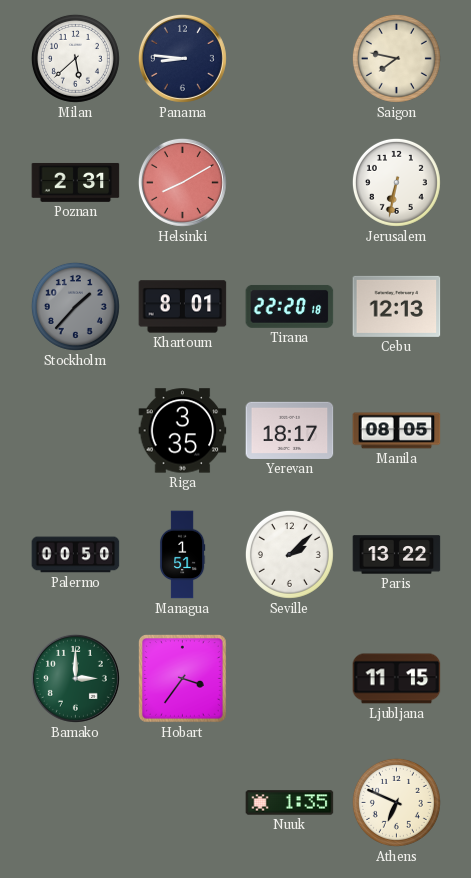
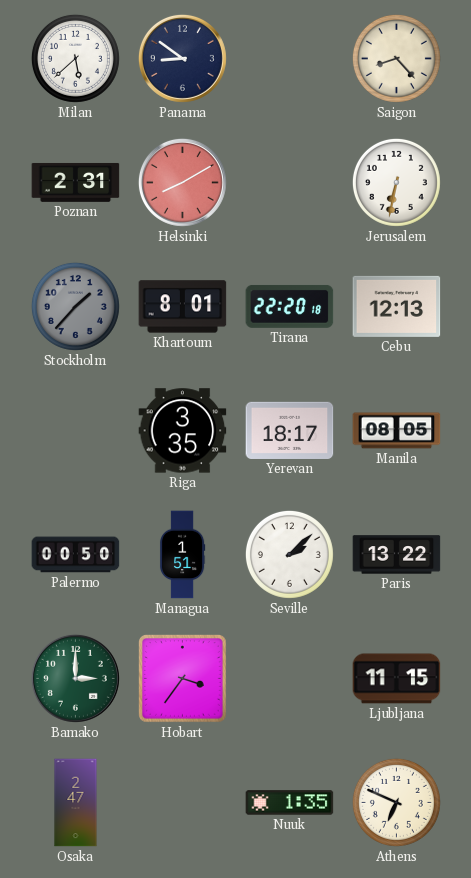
Panama: 8:46 -> 8:51 (182, 58)
Saigon: 7:47 -> 8:23 (396, 58)
Osaka: none -> 2:47 (76, 803)
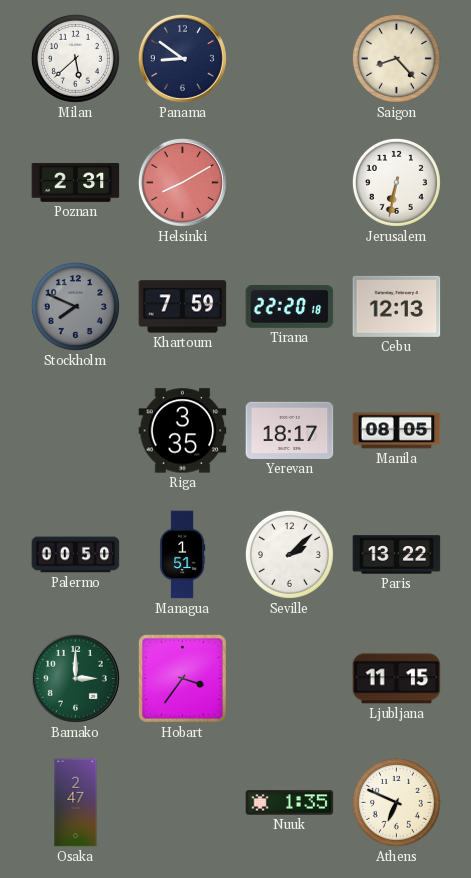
Stockholm: 1:37 -> 7:49 (75, 306)
Khartoum: 8:01 -> 7:59 (183, 307)
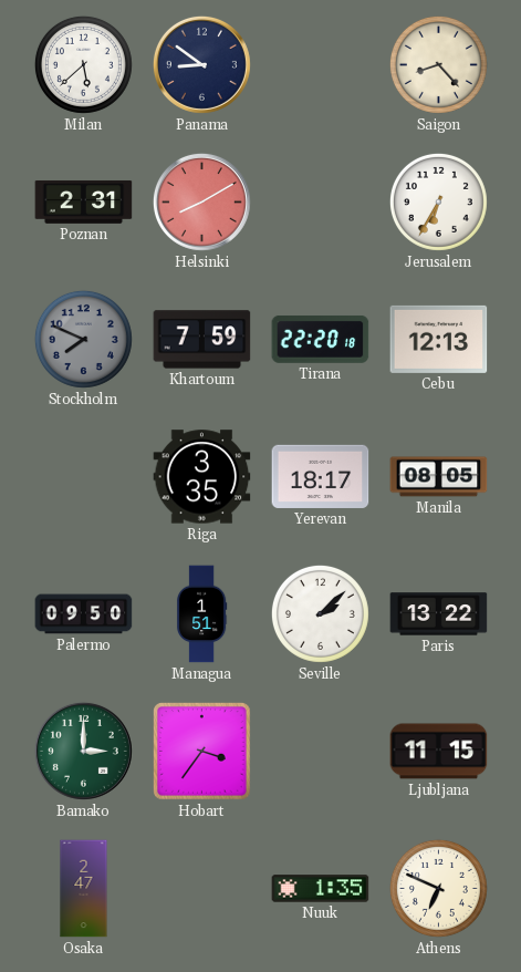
Jerusalem: 6:32 -> 6:35 (438, 201)
Palermo: 00:50 -> 09:50 (84, 614)
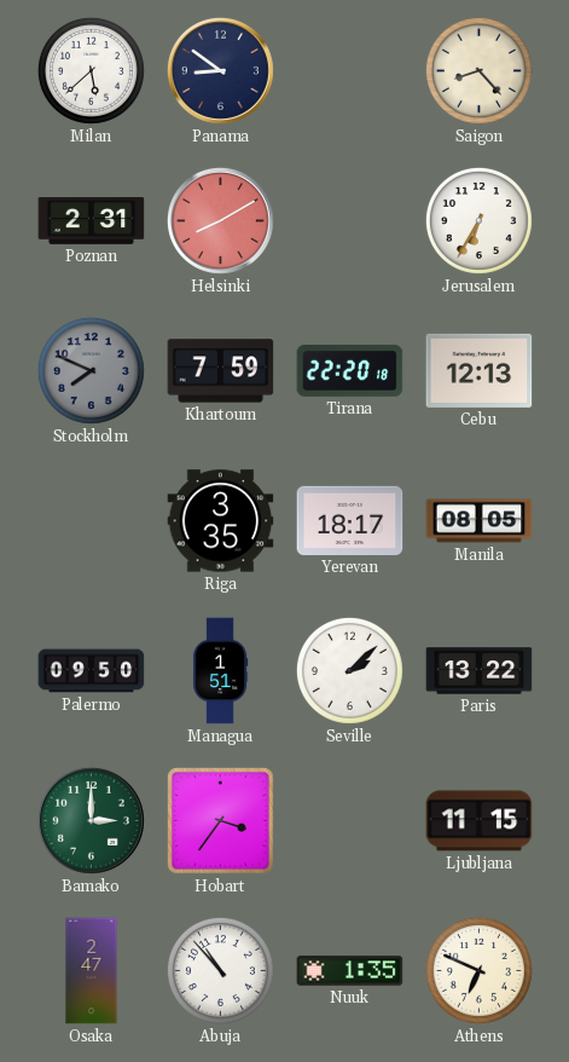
Abuja: none -> 10:53 (220, 970)
